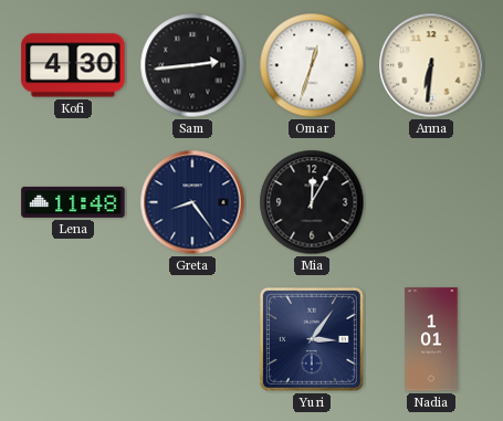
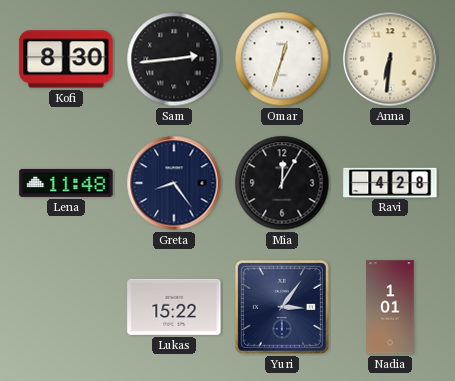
Kofi: 4:30 -> 8:30 (66, 59)
Ravi: none -> 4:28 (390, 182)
Lukas: none -> 15:22 (174, 307)
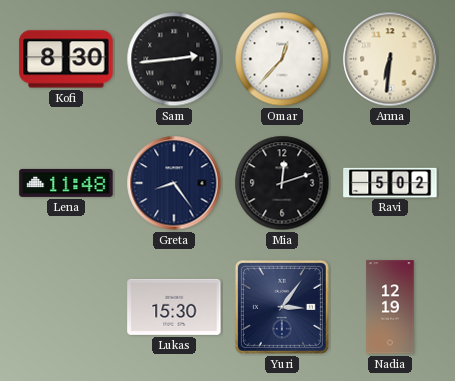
Omar: 12:33 -> 12:37 (282, 59)
Mia: 12:05 -> 12:12 (282, 183)
Ravi: 4:28 -> 5:02 (390, 182)
Lukas: 15:22 -> 15:30 (174, 307)
Nadia: 1:01 -> 12:19 (390, 307)
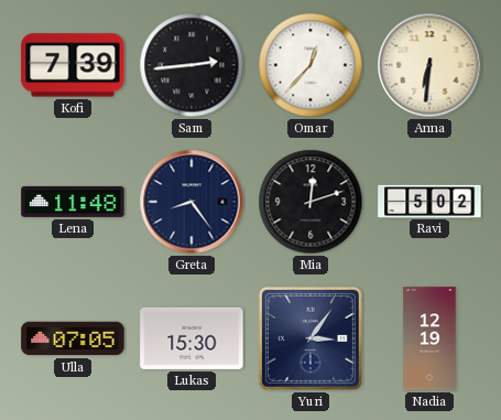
Kofi: 8:30 -> 7:39 (73, 65)
Ulla: none -> 07:05 (73, 338)
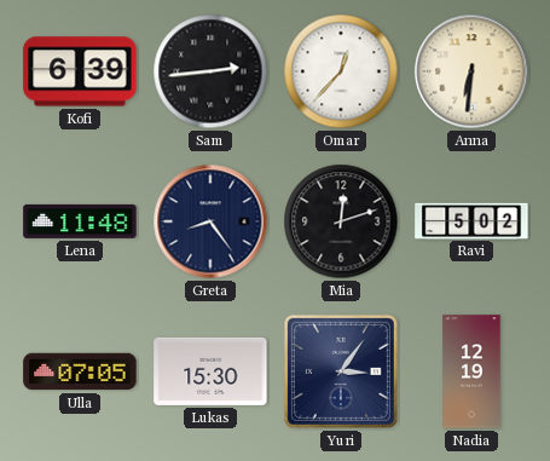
Kofi: 7:39 -> 6:39 (80, 71)
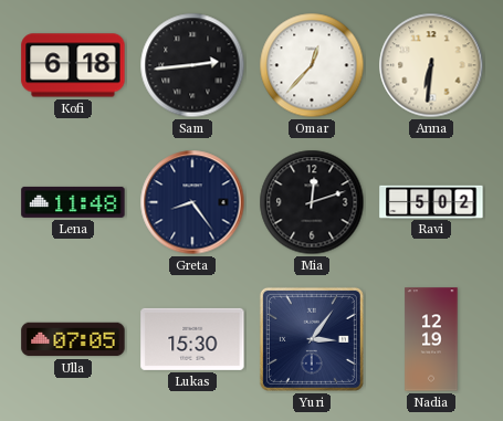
Kofi: 6:39 -> 6:18 (73, 65)
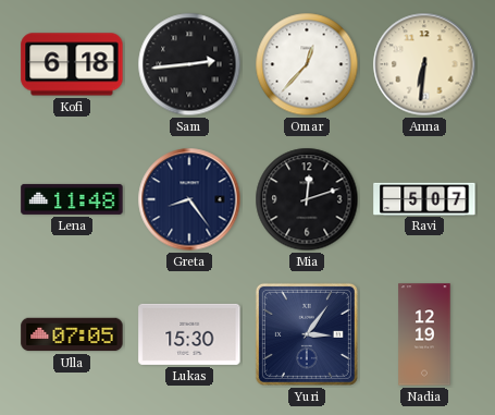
Ravi: 5:02 -> 5:07 (424, 198)
